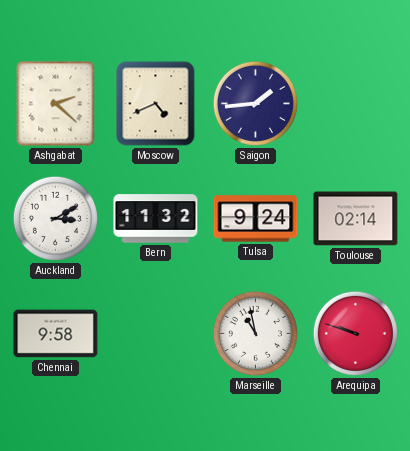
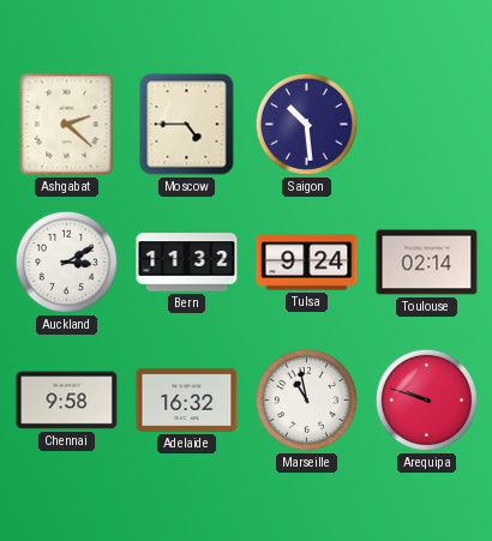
Moscow: 4:41 -> 4:45 (187, 125)
Saigon: 1:44 -> 10:29 (306, 124)
Adelaide: none -> 16:32 (187, 399)
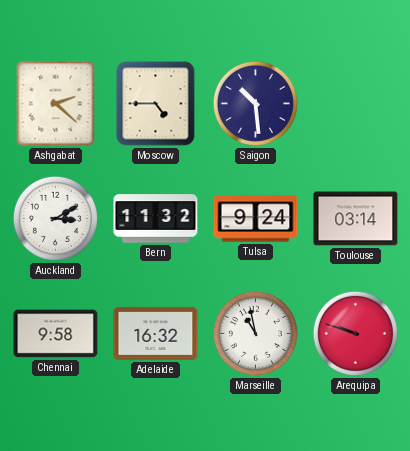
Toulouse: 02:14 -> 03:14 (356, 219)
